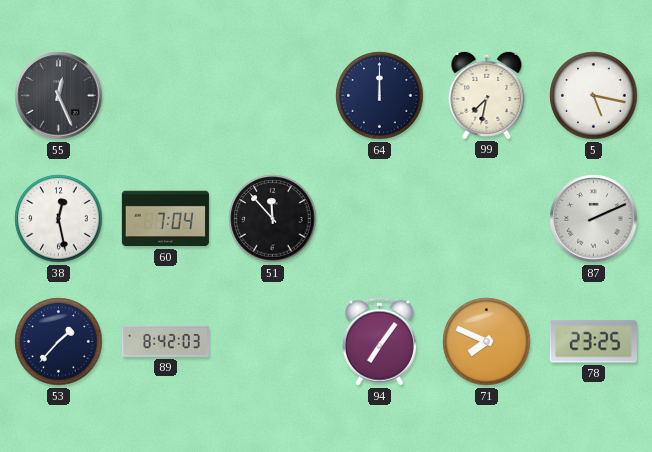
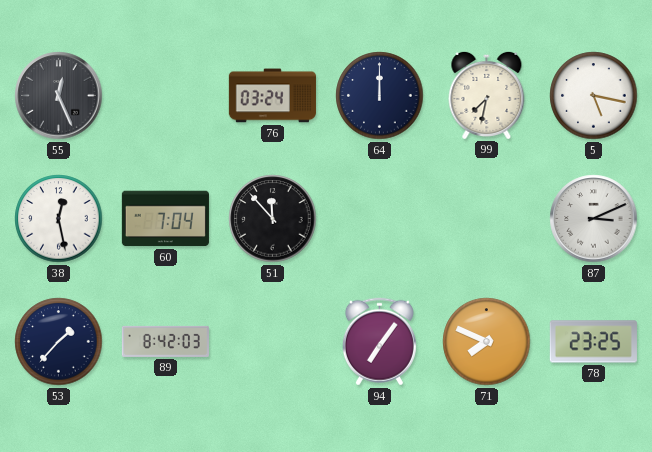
76: none -> 03:24 (272, 96)
87: 2:11 -> 3:11 (594, 219)
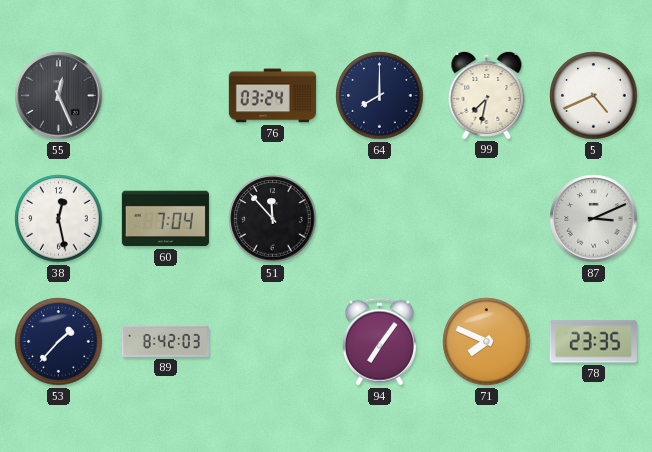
64: 12:00 -> 8:00 (380, 96)
5: 5:17 -> 4:41 (594, 96)
78: 23:25 -> 23:35 (593, 342)
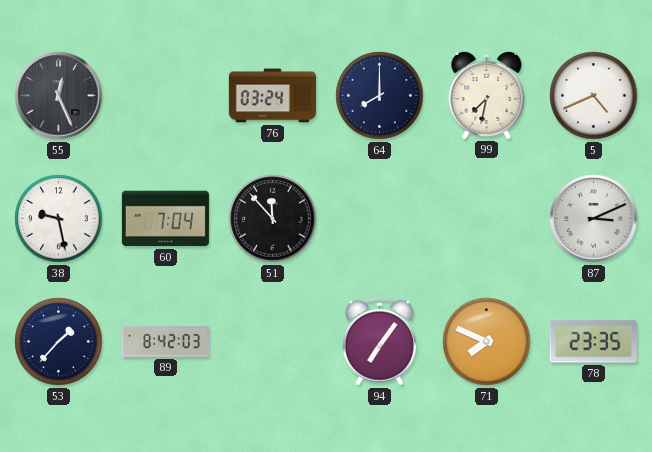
38: 12:28 -> 9:28 (59, 219)
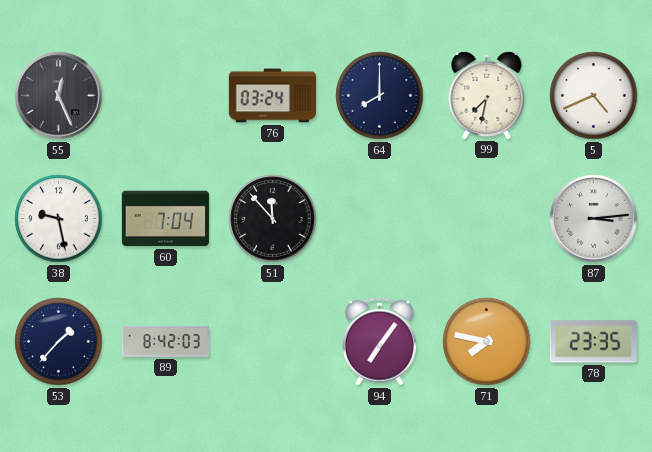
87: 3:11 -> 3:14 (594, 219)
71: 7:49 -> 7:47 (487, 342)
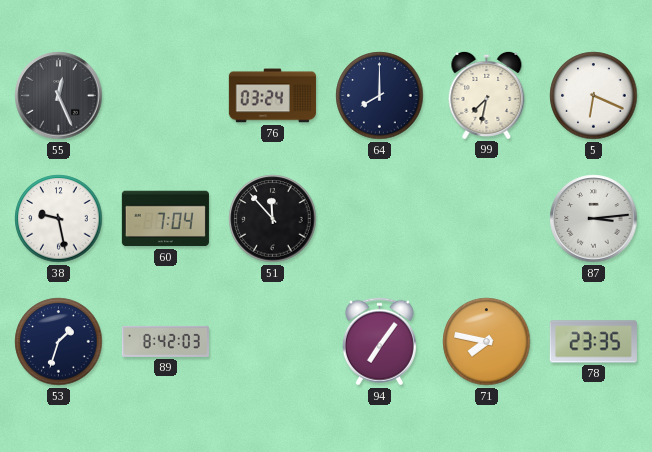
5: 4:41 -> 6:19 (594, 96)
53: 1:37 -> 1:33 (59, 342)
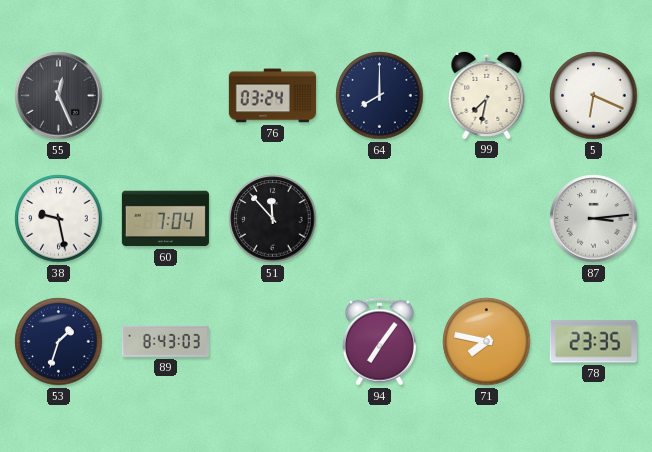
89: 8:42 -> 8:43 (165, 341)
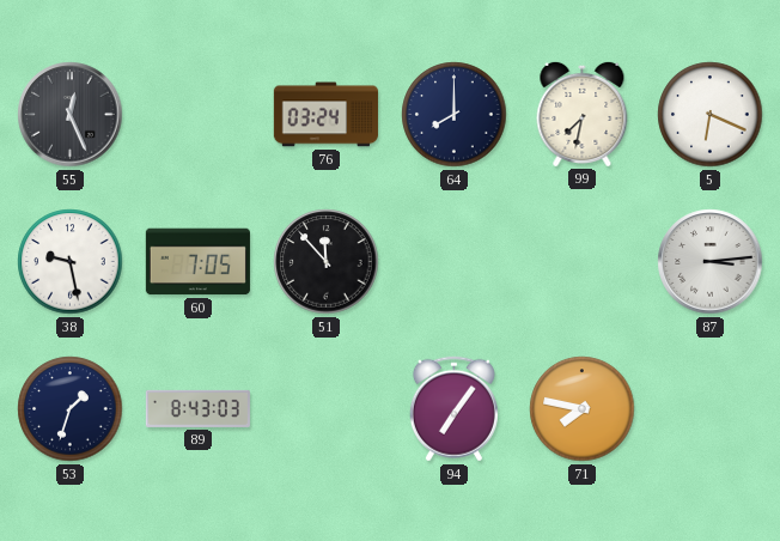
60: 7:04 -> 7:05 (197, 262)
78: 23:35 -> none (593, 342)
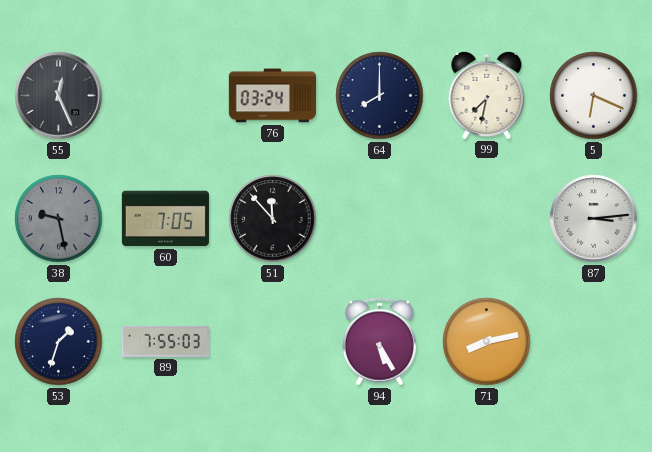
38 dial: white -> grey (59, 219)
89: 8:43 -> 7:55 (165, 341)
94: 7:06 -> 5:25 (379, 342)
71: 7:47 -> 8:13 (487, 342)
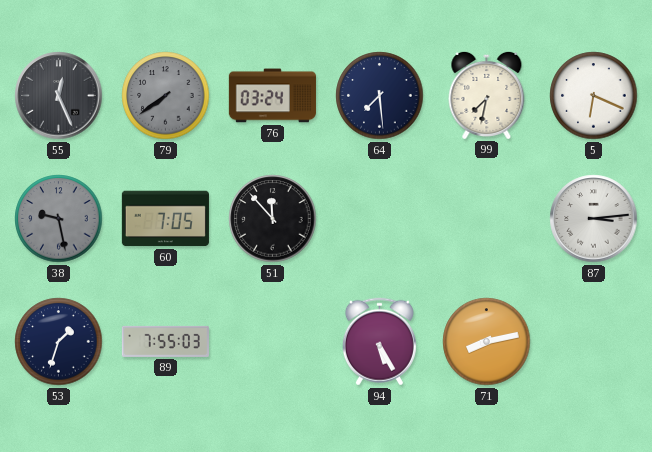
79: none -> 7:39 (166, 96)
64: 8:00 -> 7:29 (380, 96)
